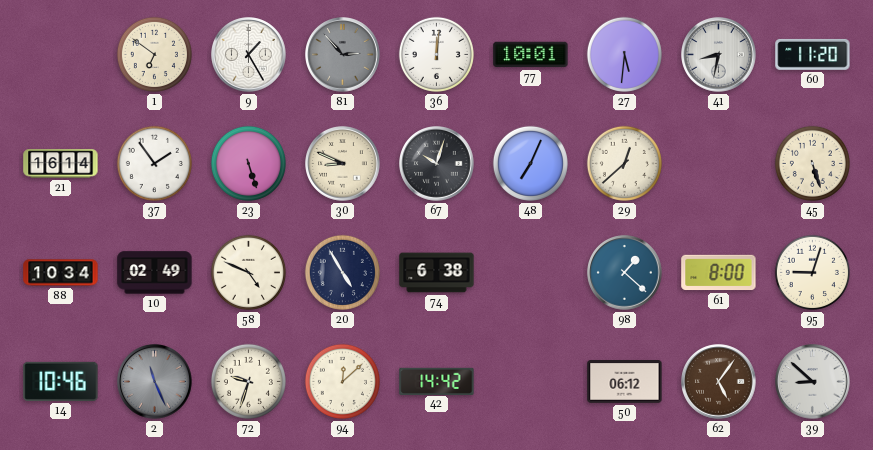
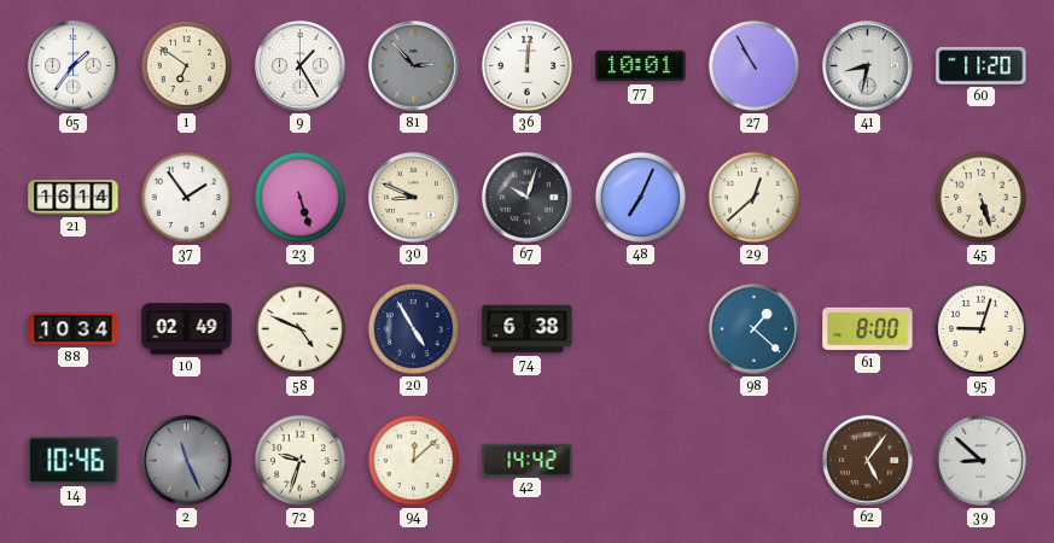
65: none -> 1:36 (74, 66)
27: 5:31 -> 10:55 (753, 65)
50: 06:12 -> none (625, 382)
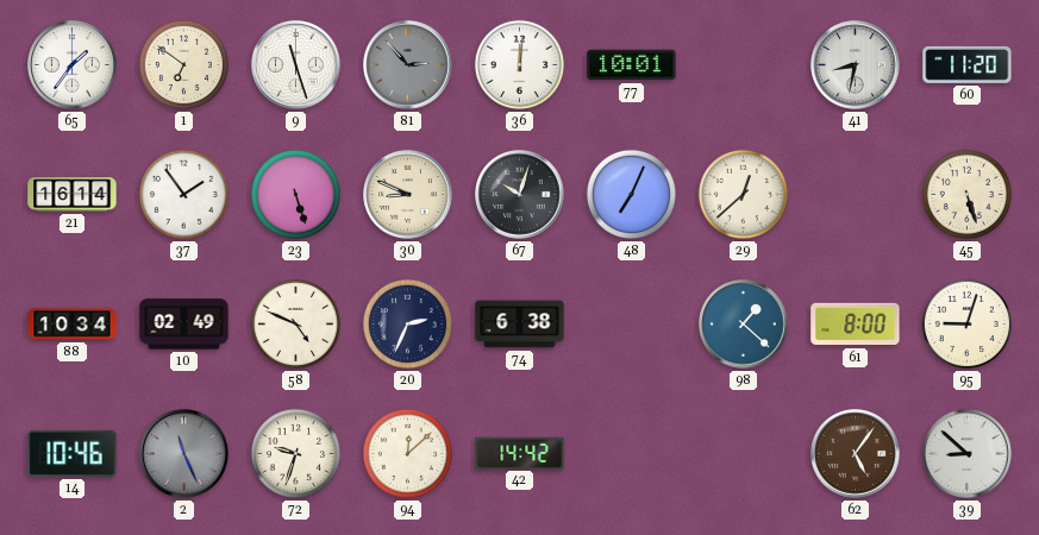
9: 1:25 -> 11:27 (296, 65)
27: 10:55 -> none (753, 65)
20: 4:55 -> 2:34 (407, 323)
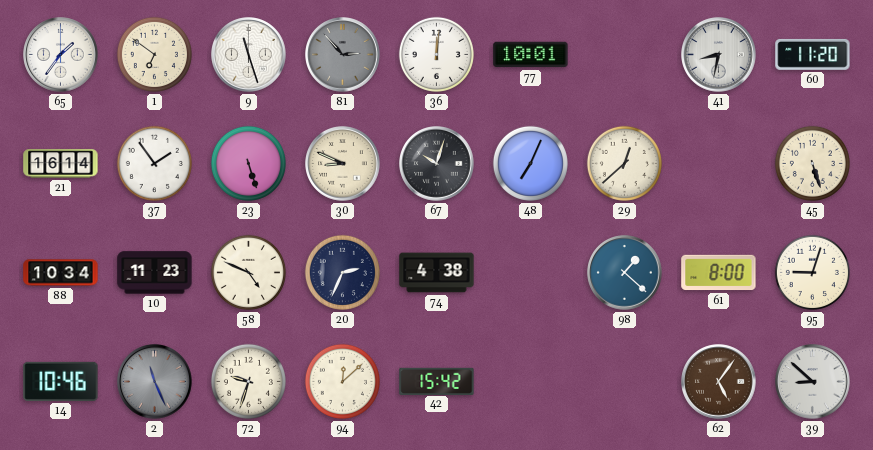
10: 02:49 -> 11:23 (155, 273)
74: 6:38 -> 4:38 (437, 273)
42: 14:42 -> 15:42 (437, 381)
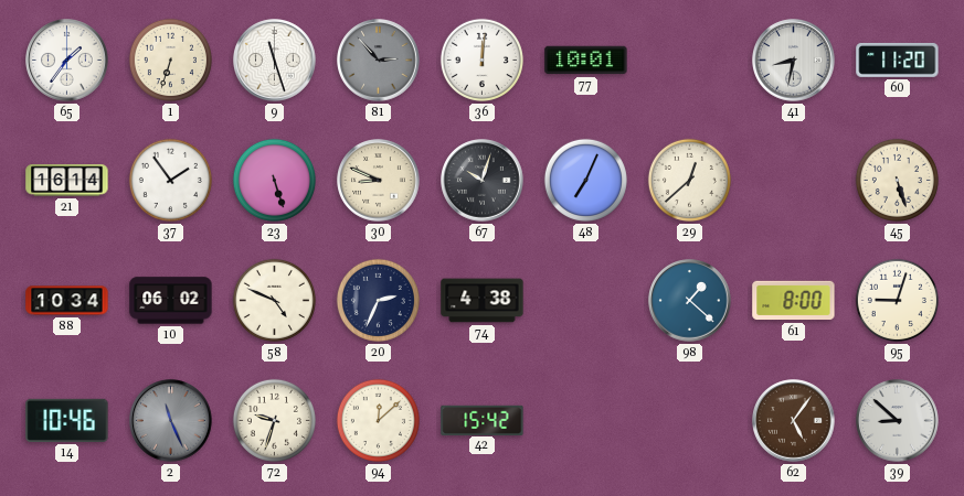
1: 6:51 -> 6:33 (170, 60)
10: 11:23 -> 06:02 (171, 301)
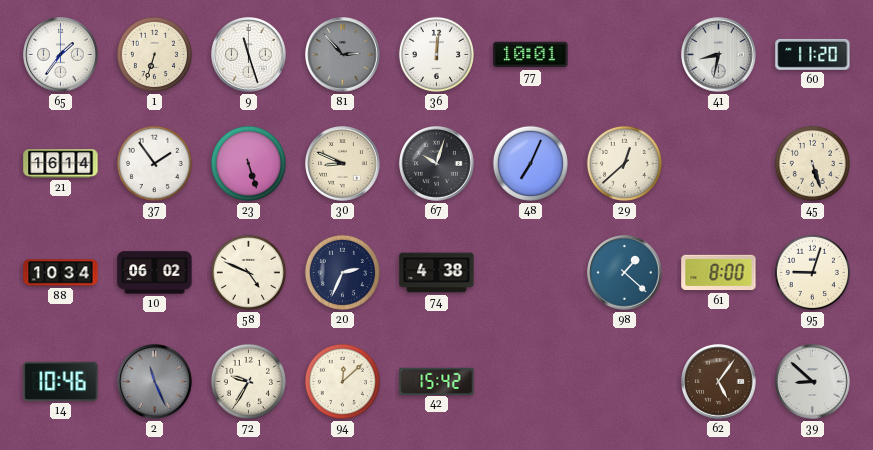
72: 9:33 -> 9:35 (248, 381)
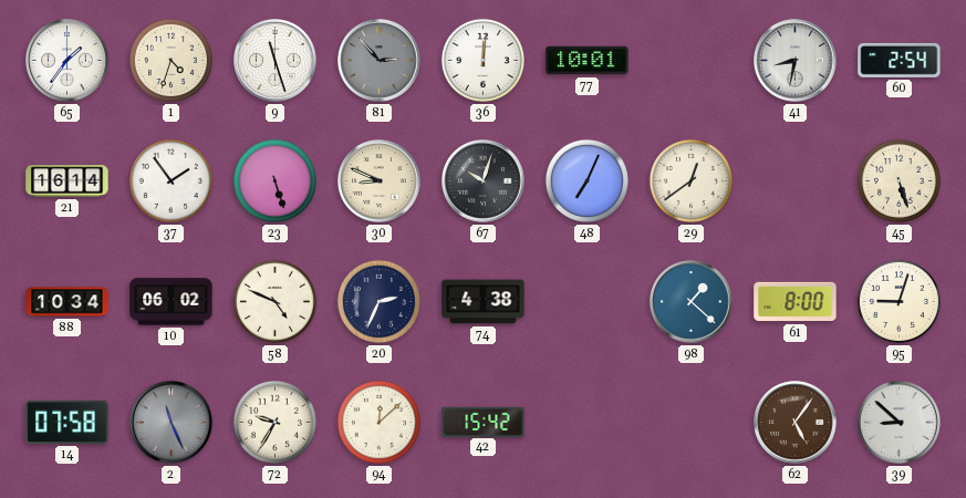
1: 6:33 -> 4:33 (170, 60)
60: 11:20 -> 2:54 (900, 60)
29: 12:38 -> 12:39 (690, 180)
14: 10:46 -> 07:58 (67, 422)
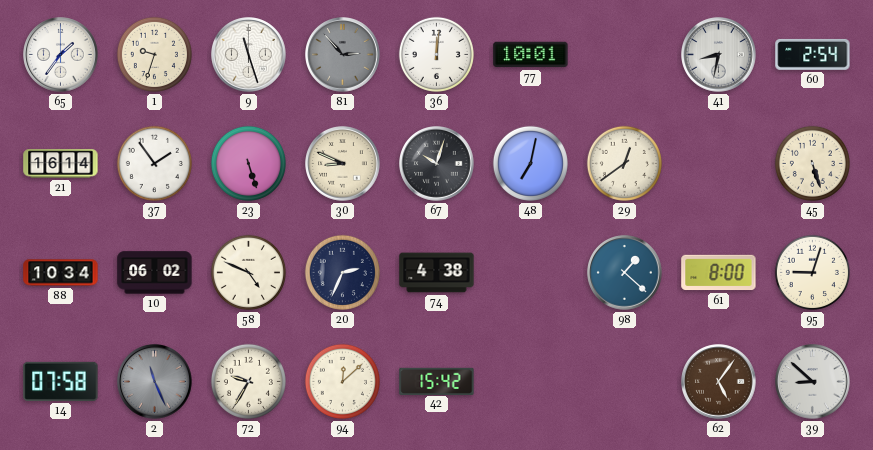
1: 4:33 -> 9:33 (154, 54)
48: 7:04 -> 7:02 (530, 163)
